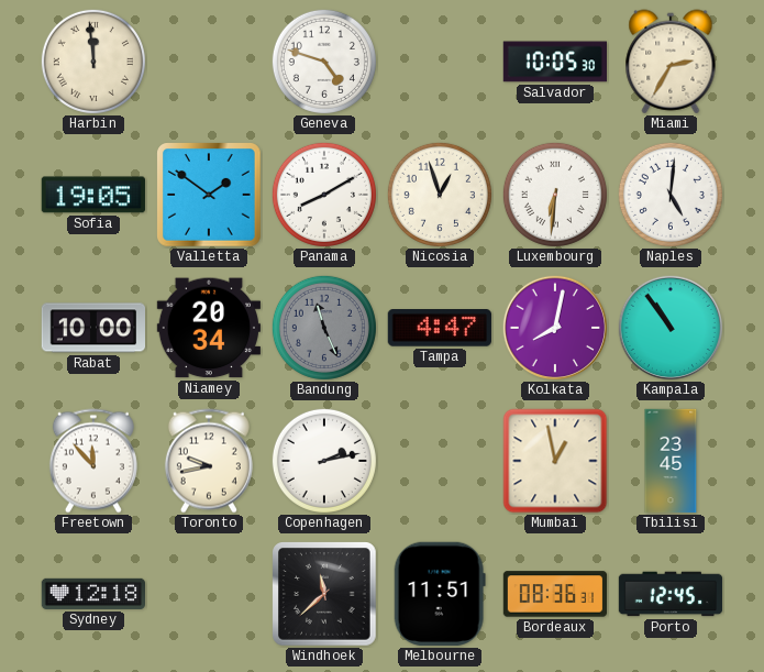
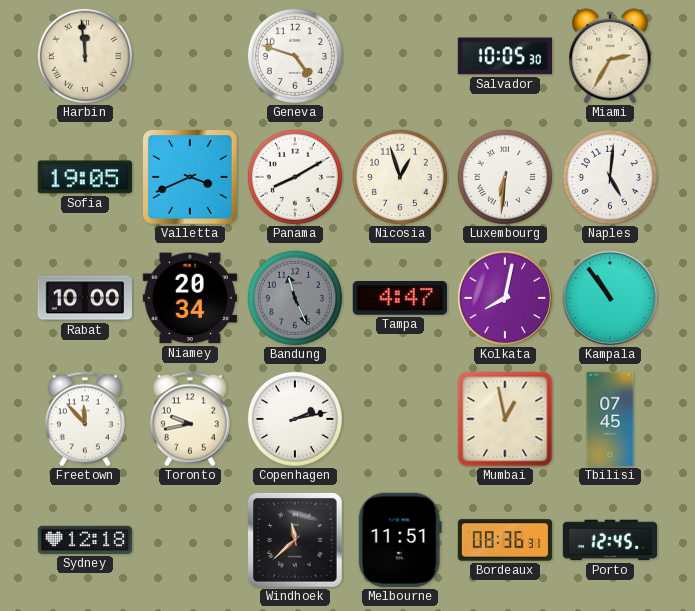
Valletta: 1:51 -> 3:41 (190, 177)
Tbilisi: 23:45 -> 07:45 (610, 419)
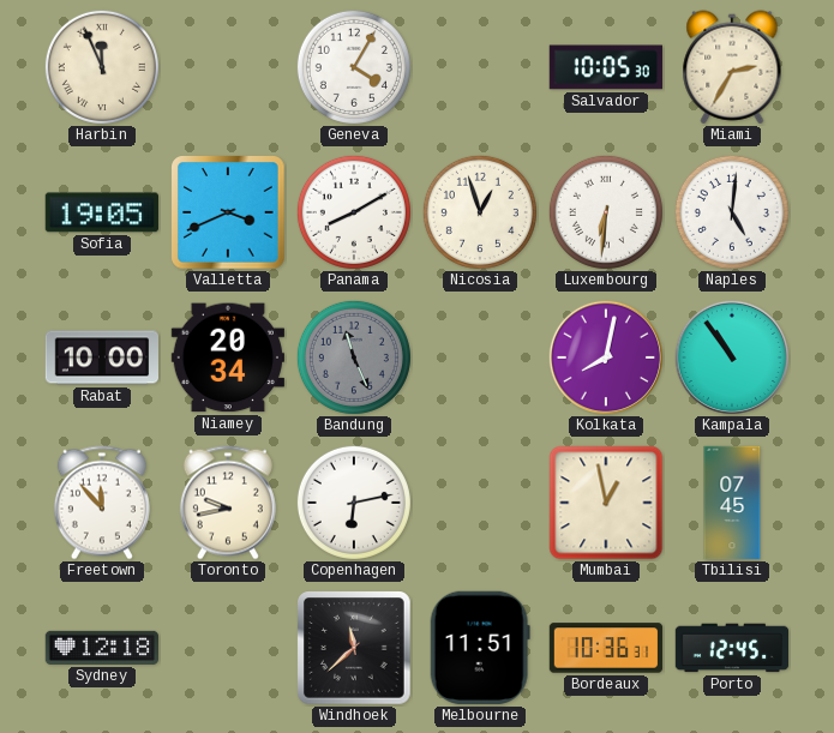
Harbin: 11:59 -> 11:56 (102, 67)
Geneva: 4:48 -> 4:05 (354, 67)
Tampa: 4:47 -> none (400, 299)
Copenhagen: 2:13 -> 6:13 (354, 503)
Bordeaux: 08:36 -> 10:36 (606, 648)
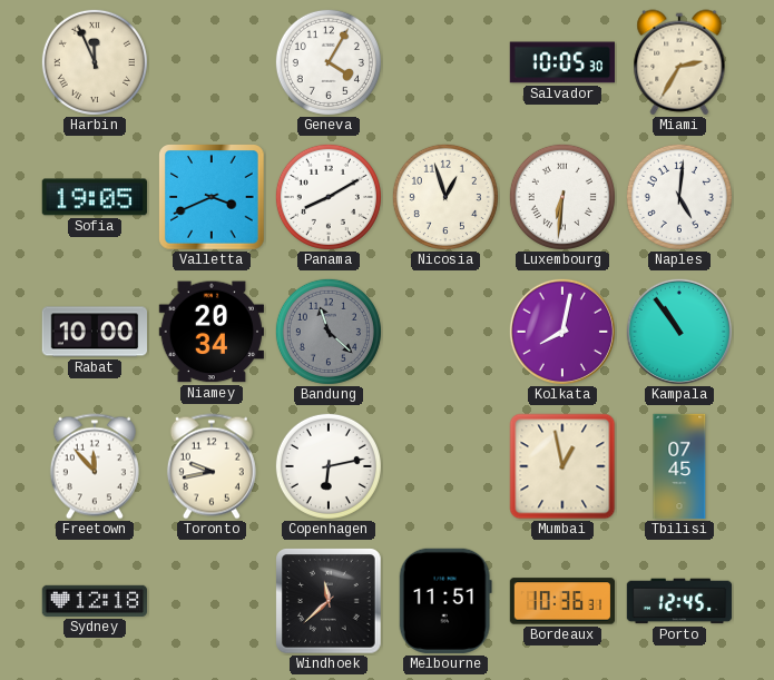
Bandung: 11:26 -> 11:22 (329, 332)
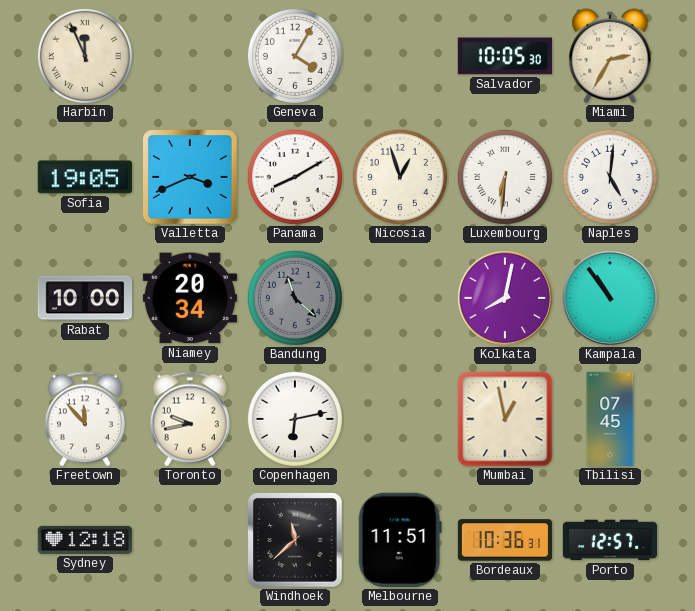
Porto: 12:45 -> 12:57 (610, 540)
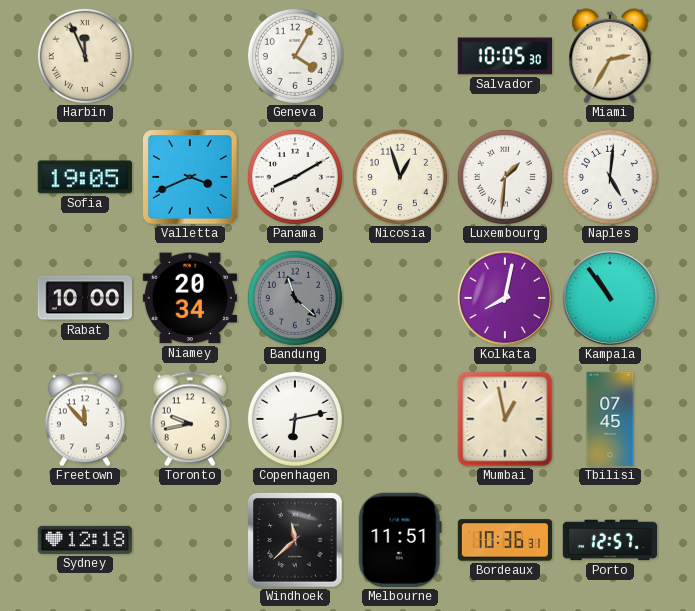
Luxembourg: 6:31 -> 1:31 (505, 177)
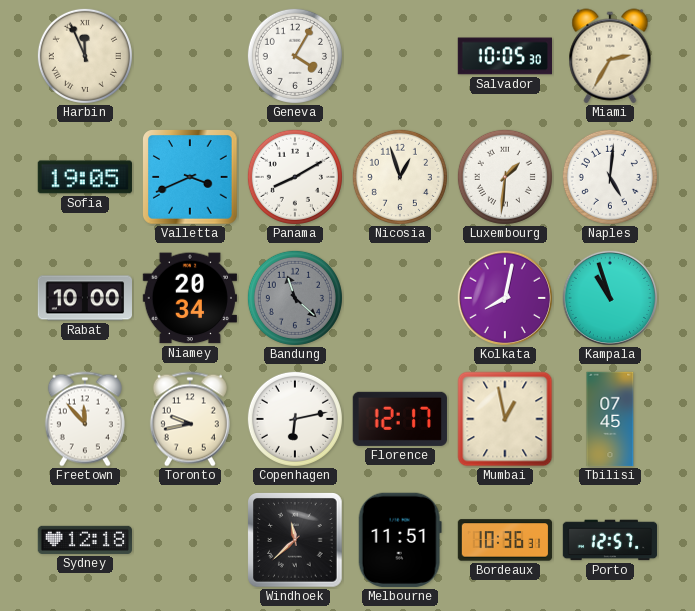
Kampala: 10:54 -> 10:57 (609, 297)
Florence: none -> 12:17 (400, 419)
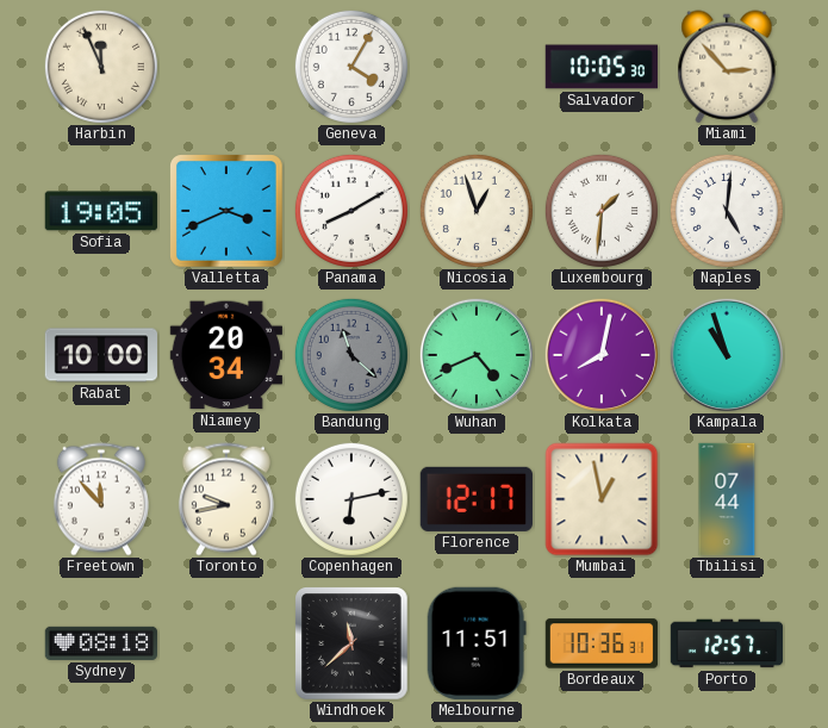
Miami: 2:35 -> 2:53 (727, 67)
Wuhan: none -> 4:41 (475, 354)
Tbilisi: 07:45 -> 07:44 (727, 499)
Sydney: 12:18 -> 08:18 (100, 643)
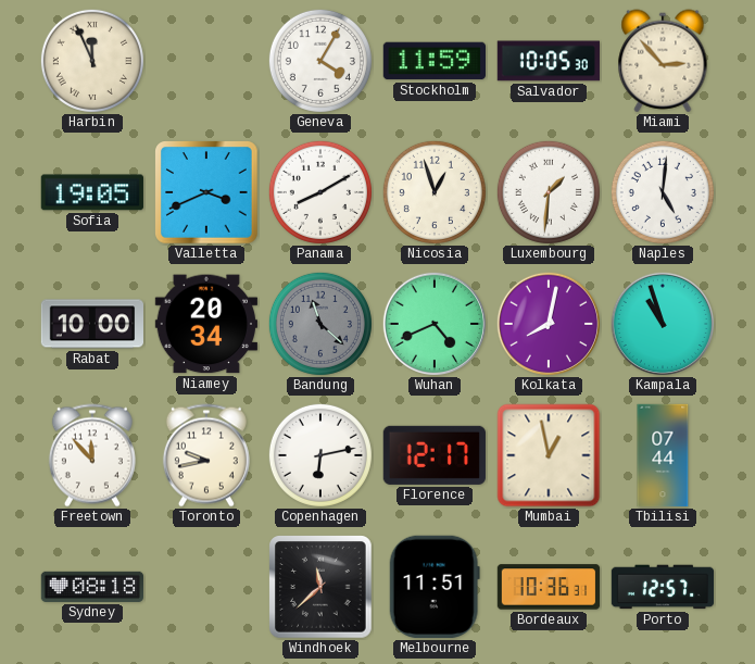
Stockholm: none -> 11:59 (433, 61)
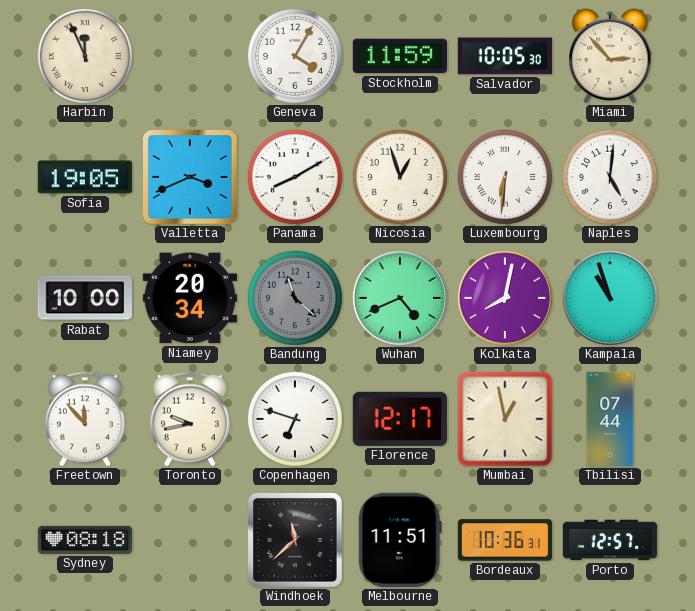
Luxembourg: 1:31 -> 6:31 (505, 177)
Copenhagen: 6:13 -> 6:48 (295, 419)
